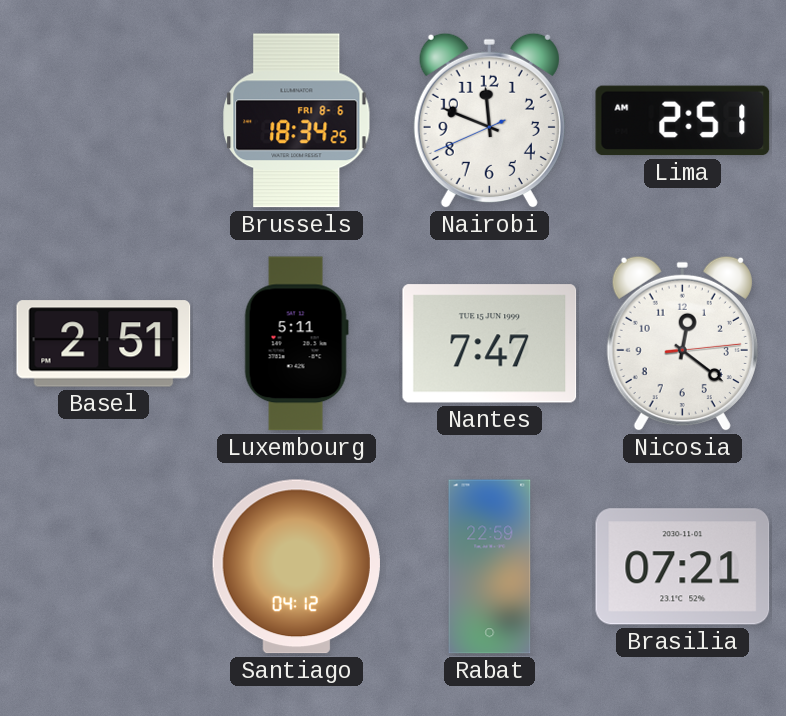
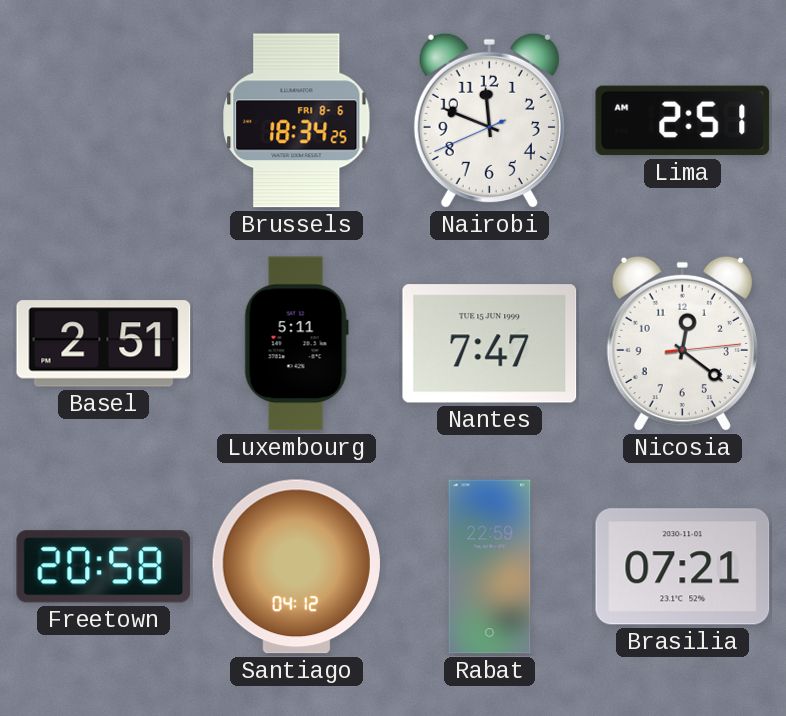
Freetown: none -> 20:58 (104, 567)
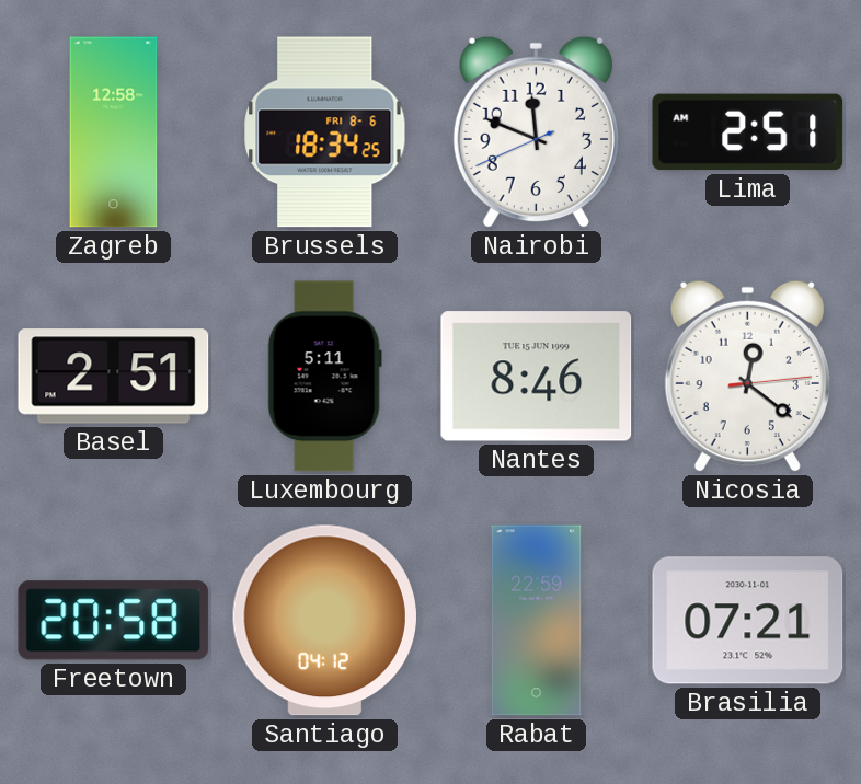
Zagreb: none -> 12:58 (114, 132)
Nantes: 7:47 -> 8:46 (537, 377)
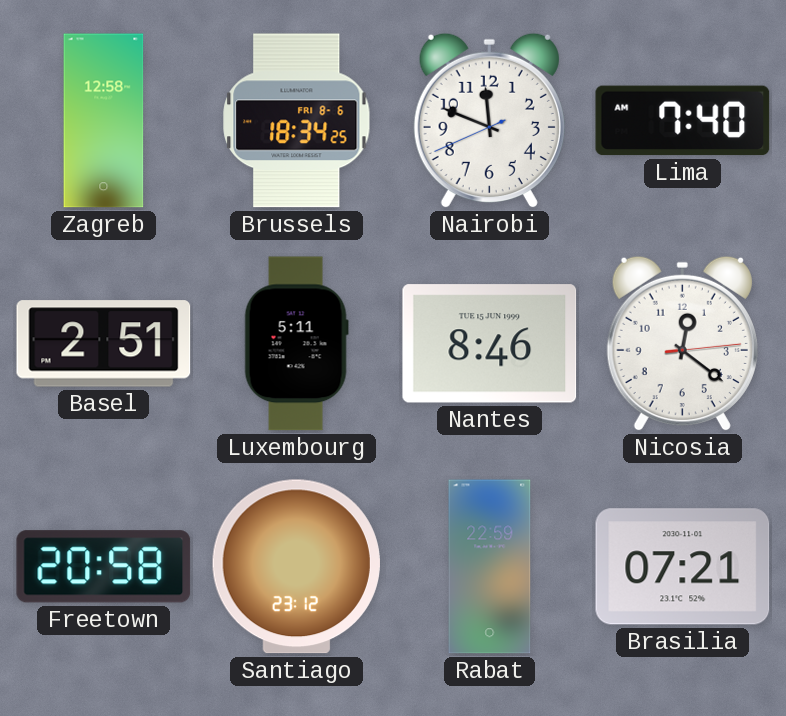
Lima: 2:51 -> 7:40 (683, 121)
Santiago: 04:12 -> 23:12 (296, 567)
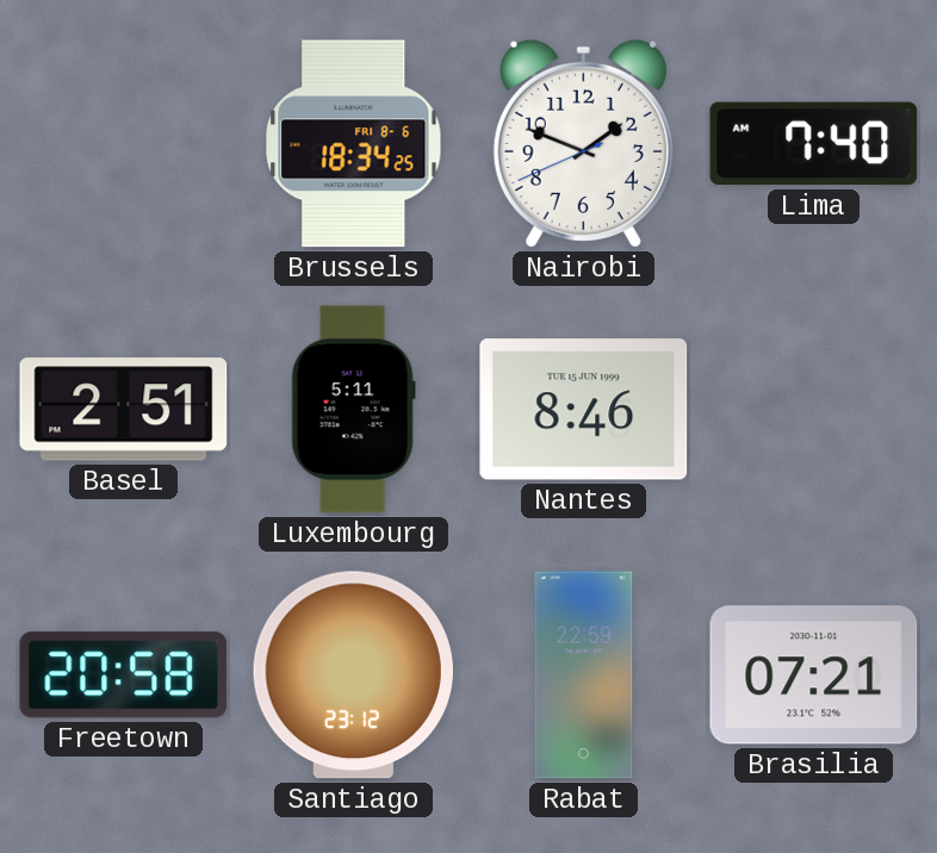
Zagreb: 12:58 -> none (104, 121)
Nairobi: 11:48 -> 1:48 (583, 144)
Nicosia: 12:21 -> none (682, 344)
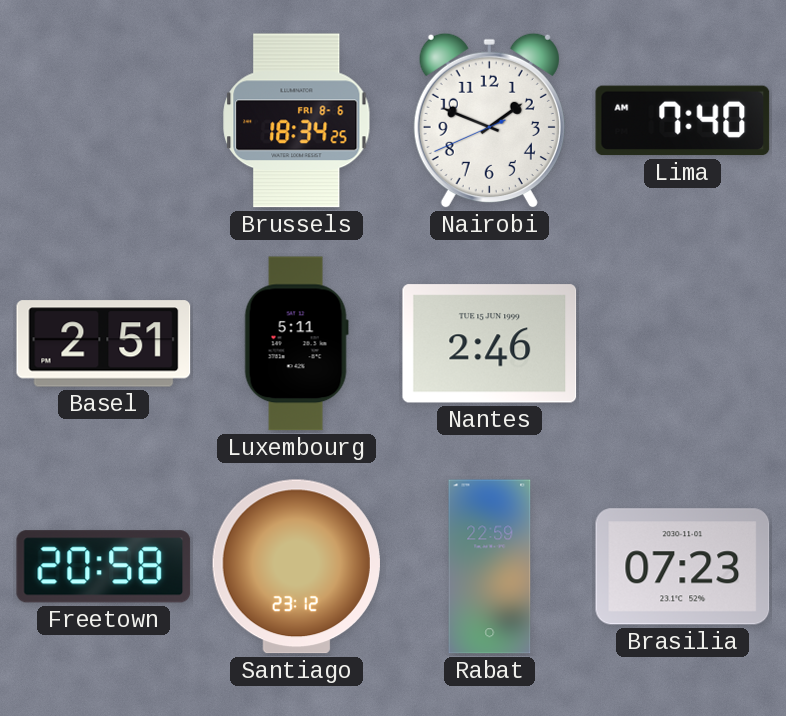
Nantes: 8:46 -> 2:46 (490, 344)
Brasilia: 07:21 -> 07:23 (683, 567)
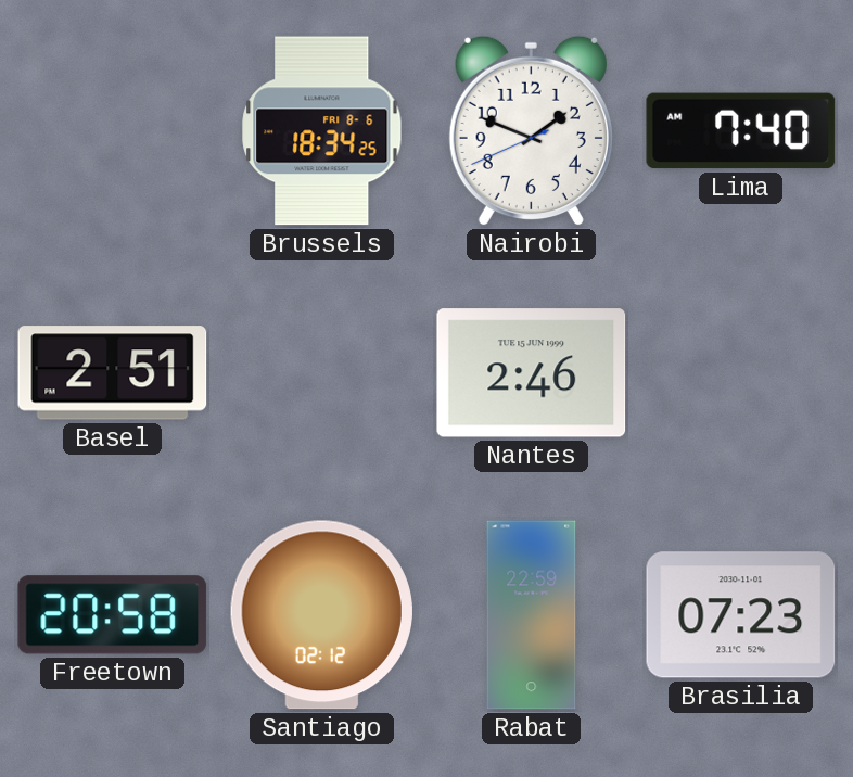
Luxembourg: 5:11 -> none (296, 344)
Santiago: 23:12 -> 02:12 (321, 615)
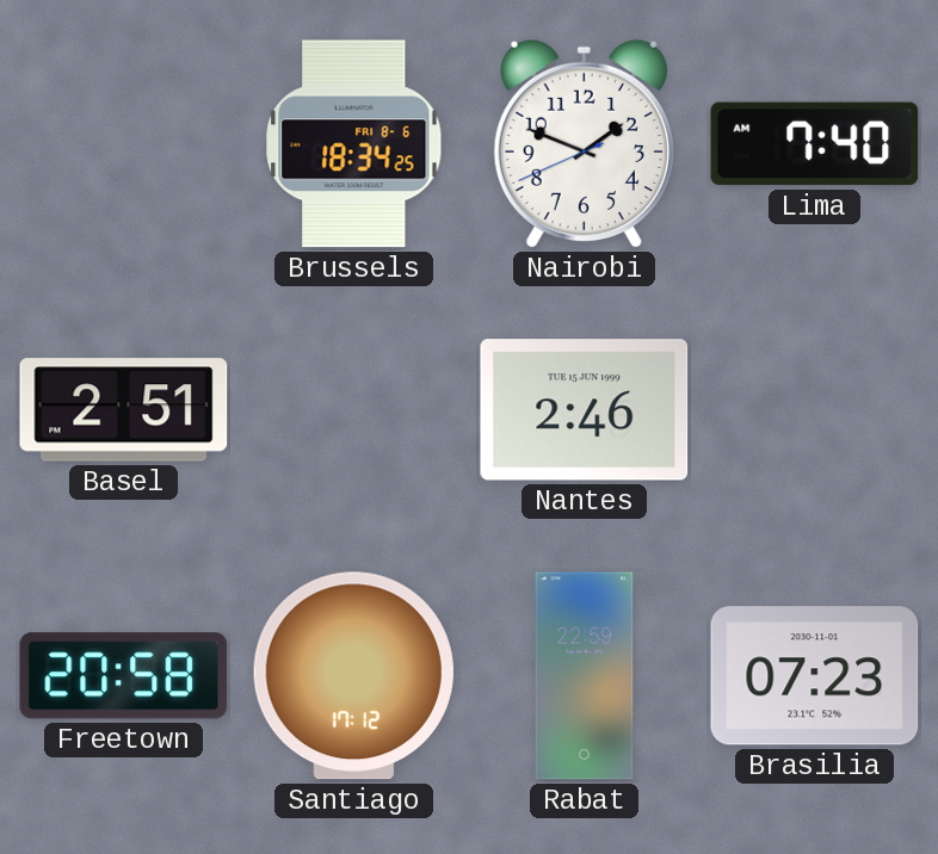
Santiago: 02:12 -> 17:12 (353, 676)
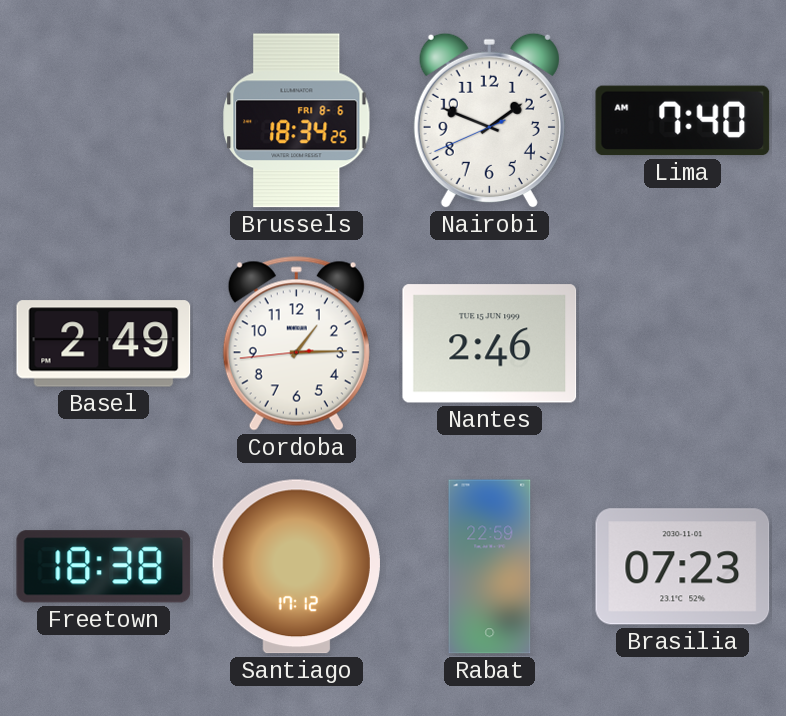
Basel: 2:51 -> 2:49 (104, 344)
Cordoba: none -> 1:14 (296, 344)
Freetown: 20:58 -> 18:38 (104, 567)
